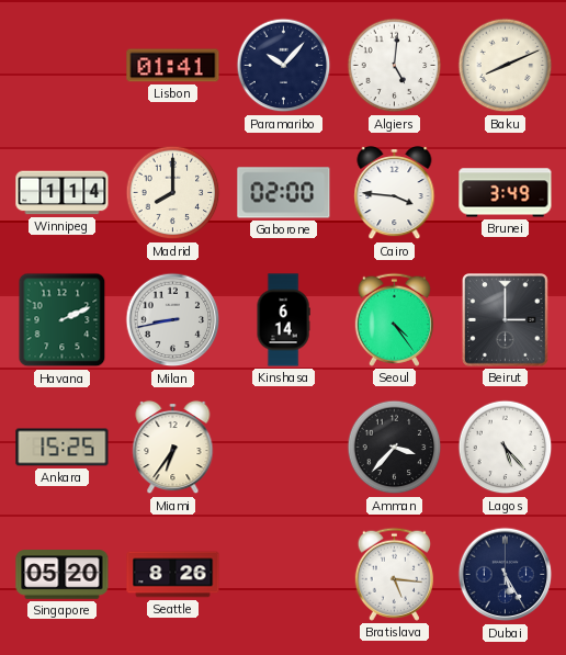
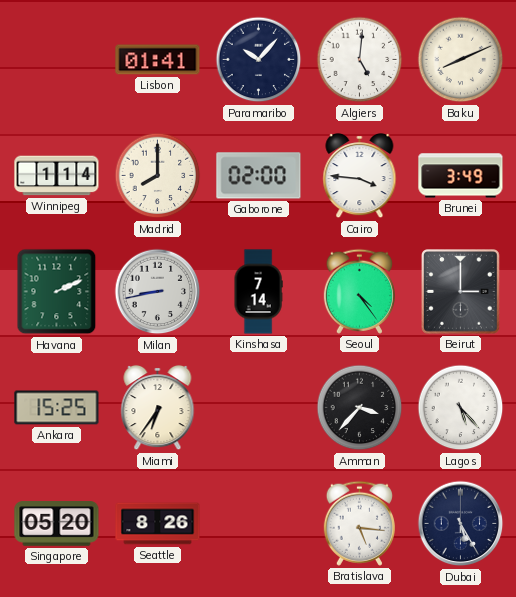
Kinshasa: 6:14 -> 7:14 (258, 292)
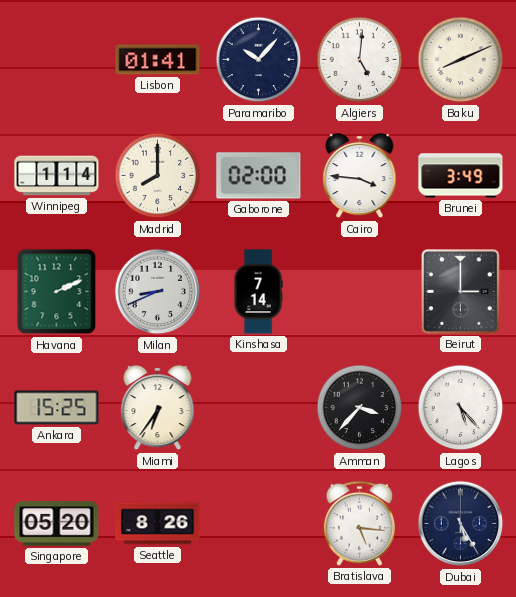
Milan: 8:43 -> 8:41 (158, 292)
Seoul: 4:24 -> none (359, 291)
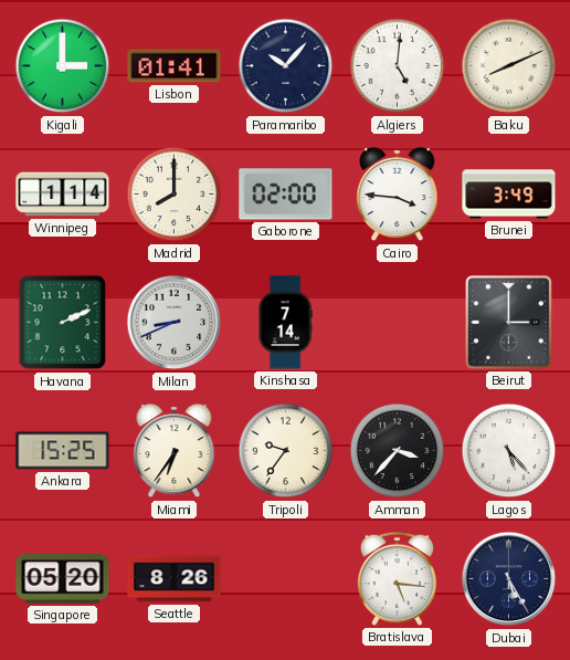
Kigali: none -> 3:00 (63, 66)
Tripoli: none -> 9:36 (286, 451)
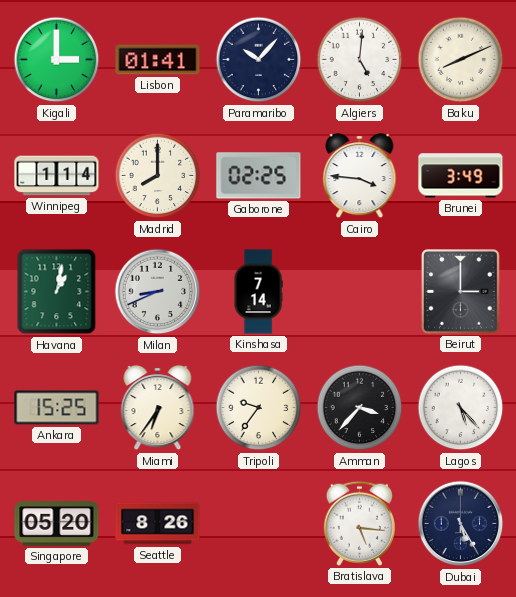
Gaborone: 02:00 -> 02:25 (259, 176)
Havana: 2:11 -> 1:02 (57, 292)
